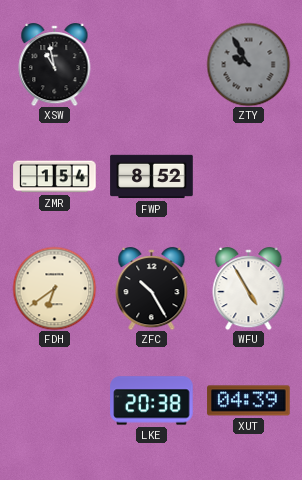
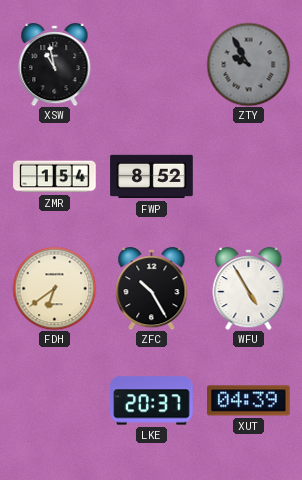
LKE: 20:38 -> 20:37 (152, 401)
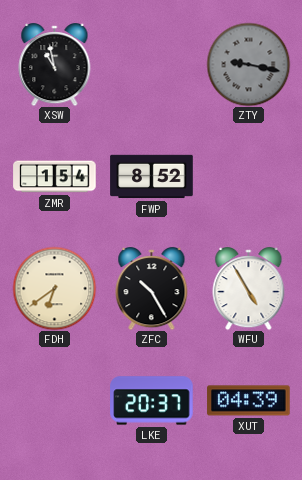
ZTY: 9:55 -> 9:17 (248, 64)
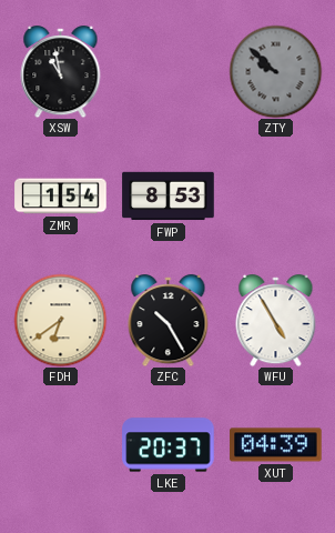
ZTY: 9:17 -> 9:52 (275, 71)
FWP: 8:52 -> 8:53 (169, 197)
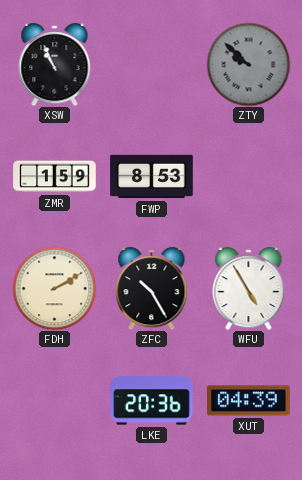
XSW: 10:58 -> 10:56 (55, 65)
ZMR: 1:54 -> 1:59 (55, 177)
FDH: 6:39 -> 2:10 (54, 288)
LKE: 20:37 -> 20:36 (152, 401)
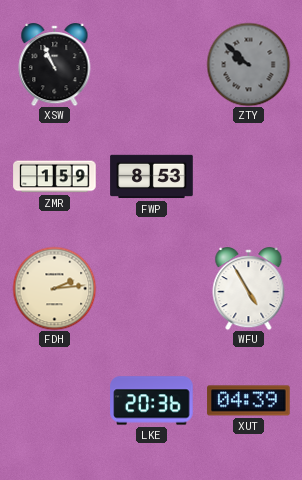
FDH: 2:10 -> 2:14 (54, 288)
ZFC: 10:25 -> none (152, 289)
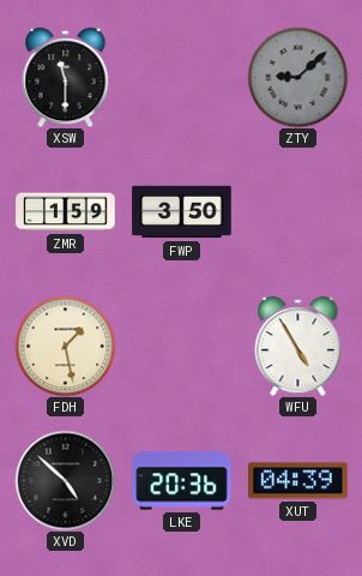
XSW: 10:56 -> 11:30 (66, 78)
ZTY: 9:52 -> 9:08 (297, 77)
FWP: 8:53 -> 3:50 (182, 212)
FDH: 2:14 -> 1:28 (65, 346)
XVD: none -> 4:52 (65, 480)
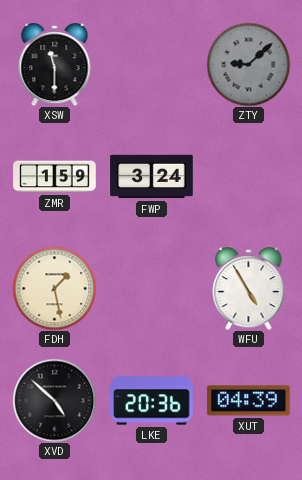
FWP: 3:50 -> 3:24 (152, 177)
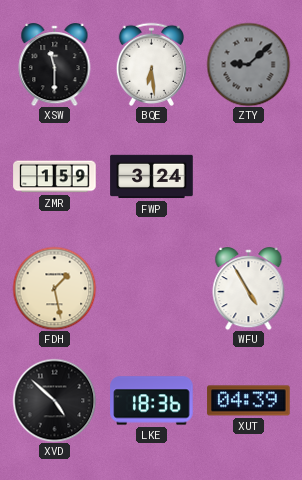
BQE: none -> 6:29 (151, 64)
LKE: 20:36 -> 18:36 (152, 401)
